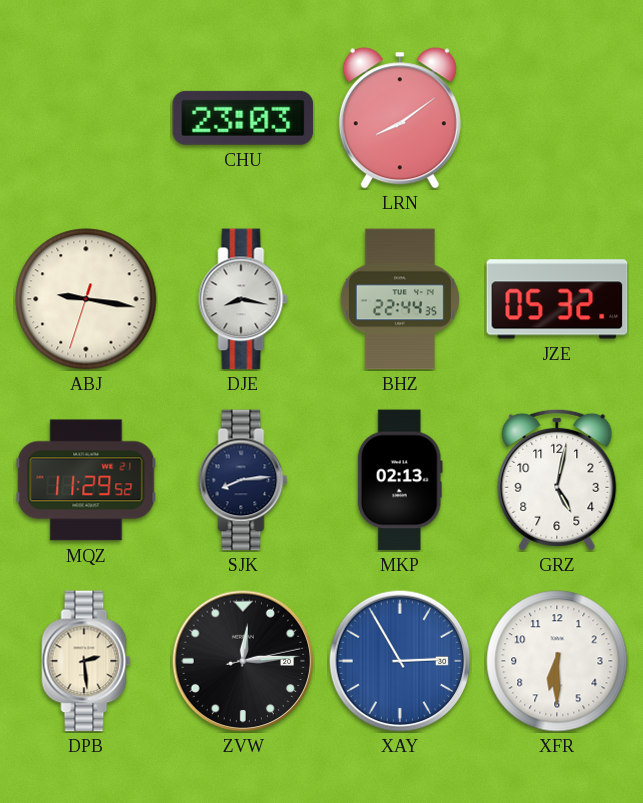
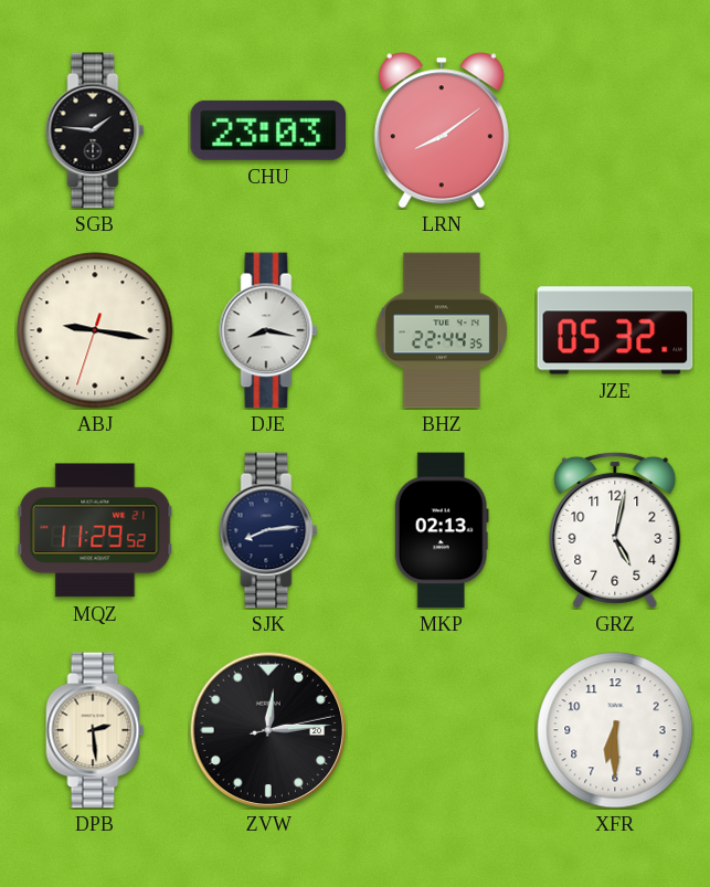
SGB: none -> 1:46 (95, 130)
XAY: 2:55 -> none (400, 661)
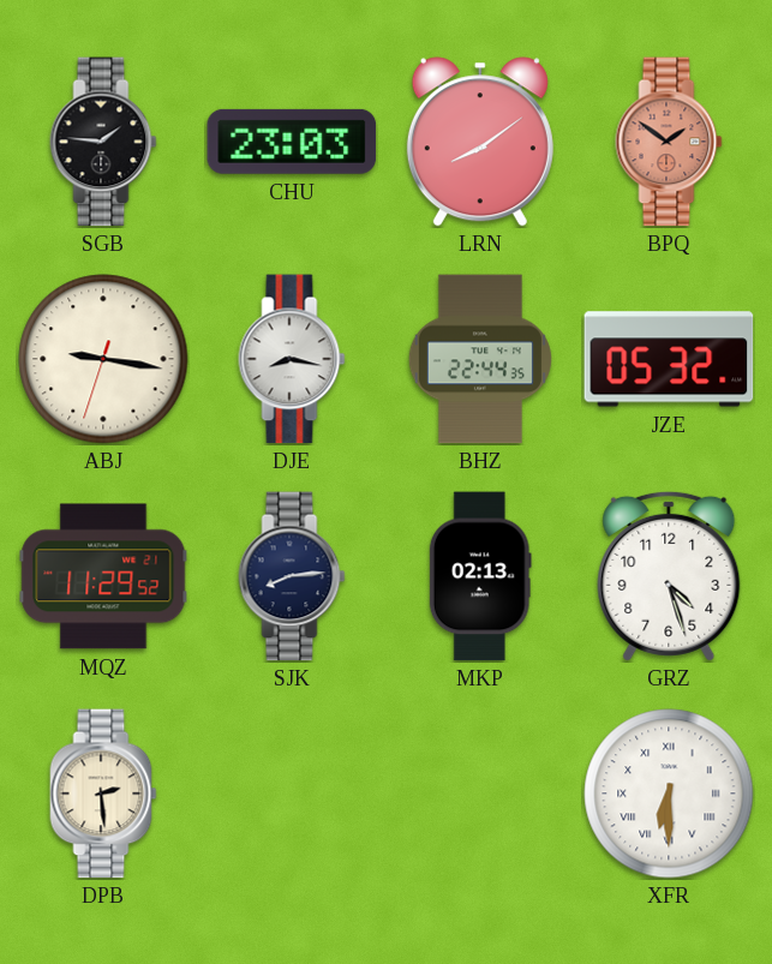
BPQ: none -> 1:51 (669, 142)
GRZ: 5:02 -> 4:27 (669, 576)
ZVW: 12:14 -> none (268, 730)
XFR numerals: Arabic -> Roman (669, 794)
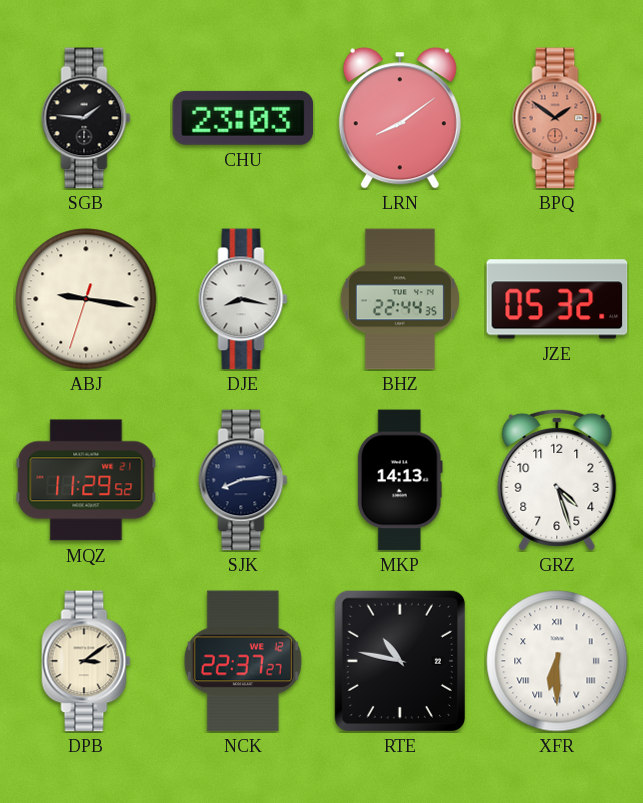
MKP: 02:13 -> 14:13 (400, 480)
DPB: 2:29 -> 3:09 (86, 661)
NCK: none -> 22:37 (243, 661)
RTE: none -> 10:47 (400, 661)
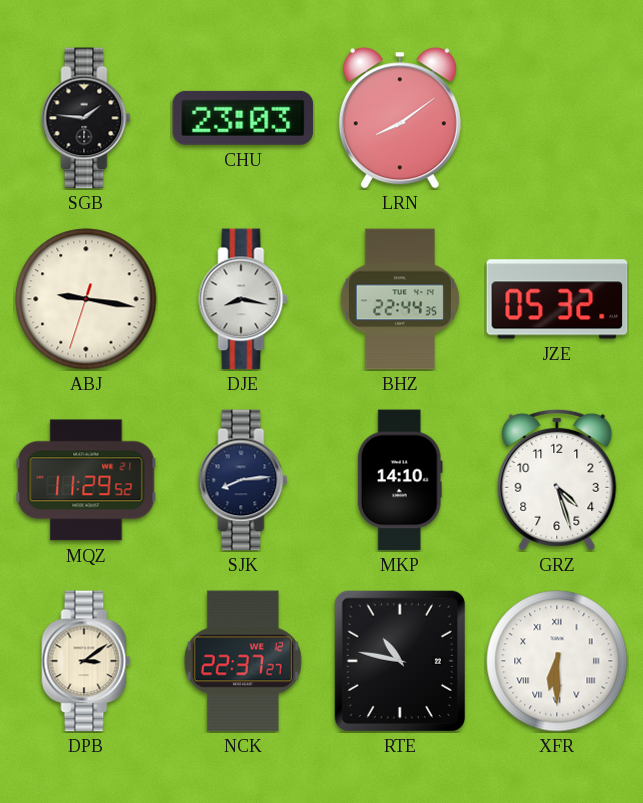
BPQ: 1:51 -> none (557, 118)
MKP: 14:13 -> 14:10 (400, 480)
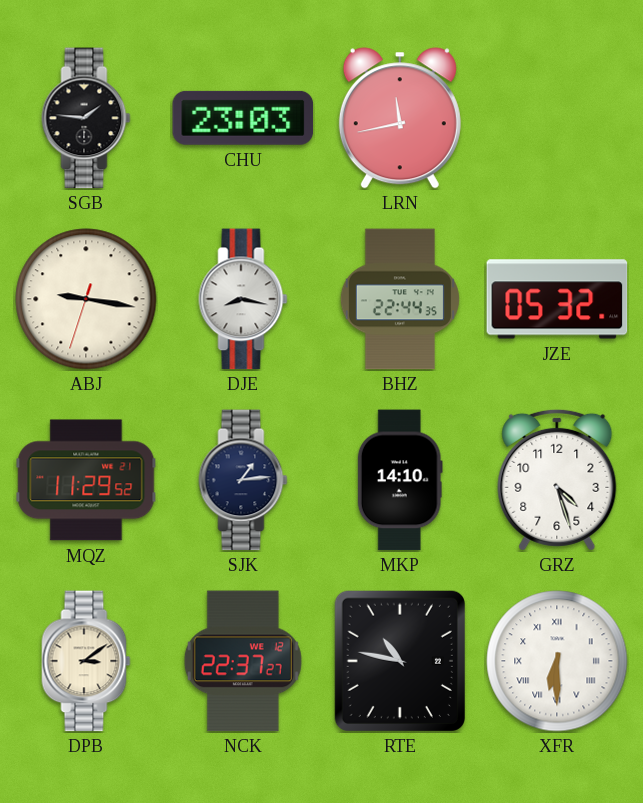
LRN: 8:09 -> 11:43 (400, 118)
SJK: 8:14 -> 1:14 (243, 480)
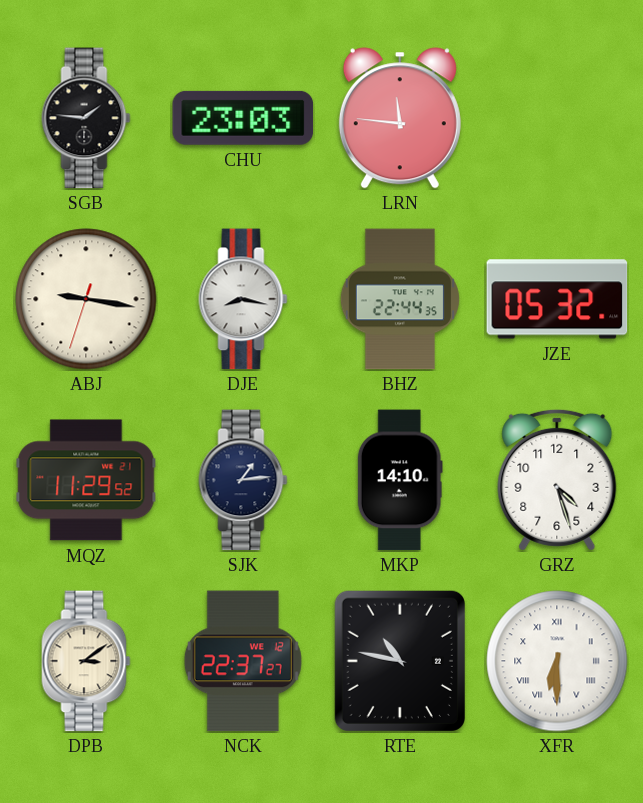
LRN: 11:43 -> 11:46 (400, 118)
